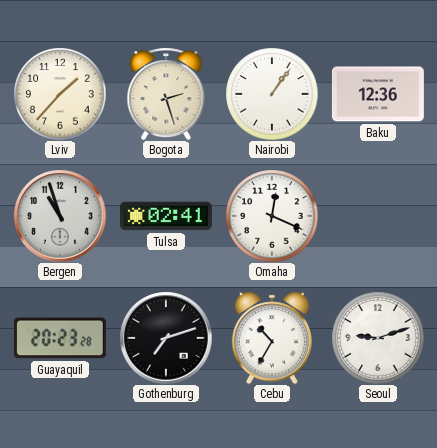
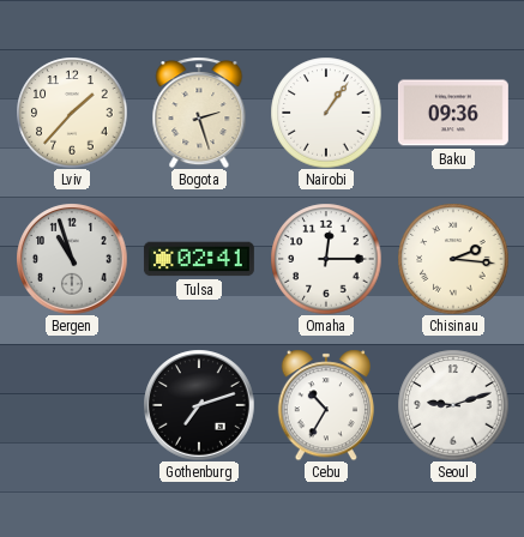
Baku: 12:36 -> 09:36 (453, 113)
Omaha: 12:19 -> 12:15 (326, 259)
Chisinau: none -> 2:16 (453, 259)
Guayaquil: 20:23 -> none (60, 338)
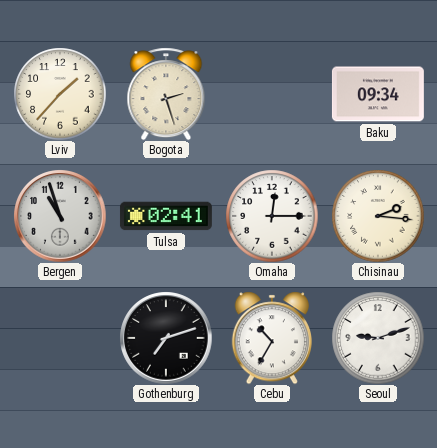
Nairobi: 1:06 -> none (326, 113)
Baku: 09:36 -> 09:34 (378, 94)
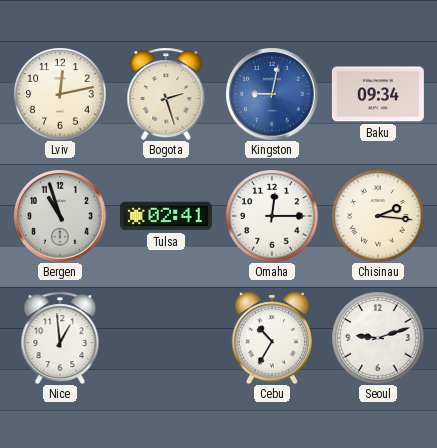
Lviv: 1:37 -> 12:13 (60, 94)
Kingston: none -> 9:02 (272, 94)
Nice: none -> 12:59 (60, 338)
Gothenburg: 7:12 -> none (166, 338)
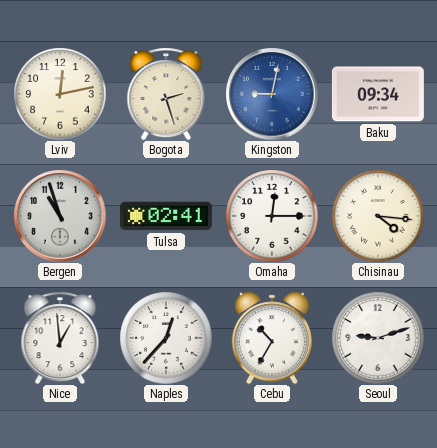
Chisinau: 2:16 -> 4:16 (378, 216)
Naples: none -> 12:37 (166, 338)
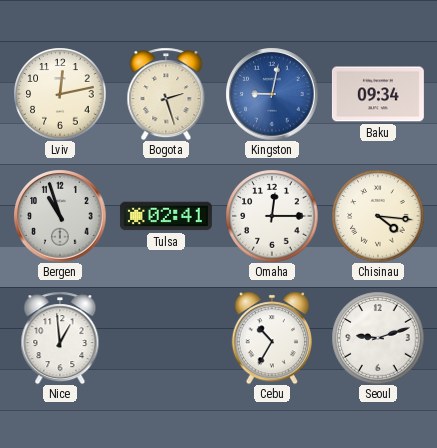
Naples: 12:37 -> none (166, 338)
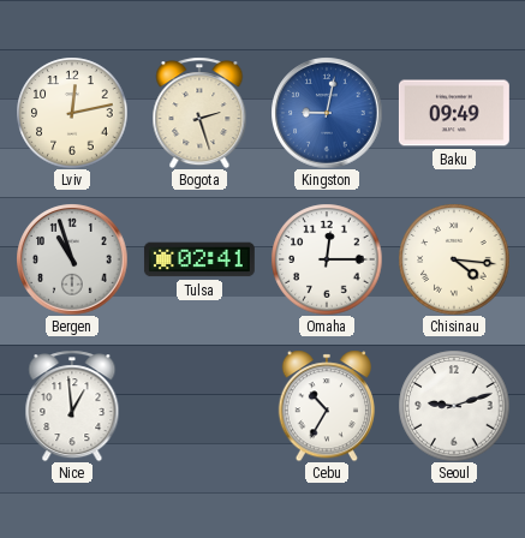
Baku: 09:34 -> 09:49 (454, 113)
